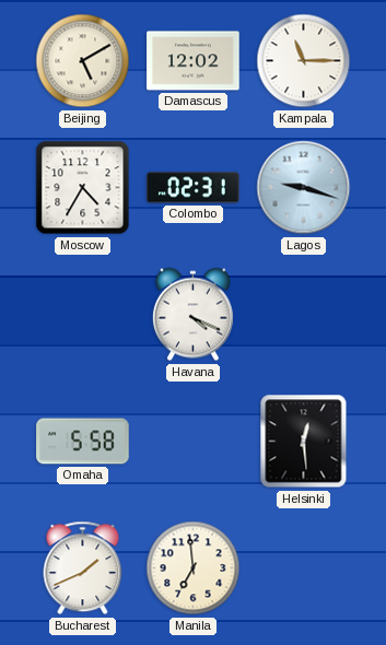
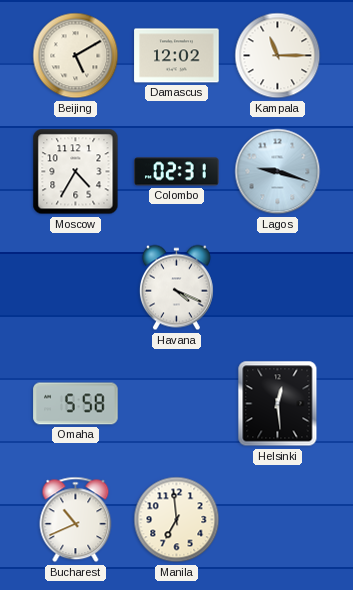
Bucharest: 1:41 -> 10:41 (76, 520)
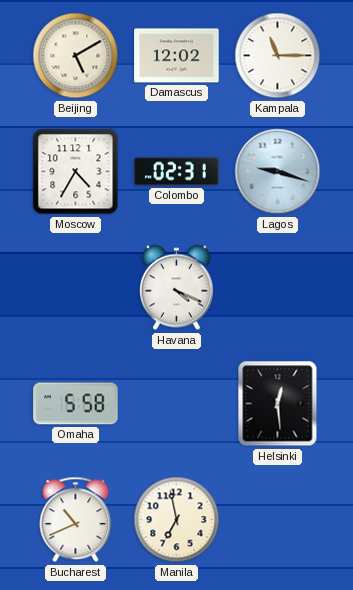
Manila: 6:59 -> 6:58 (177, 520)
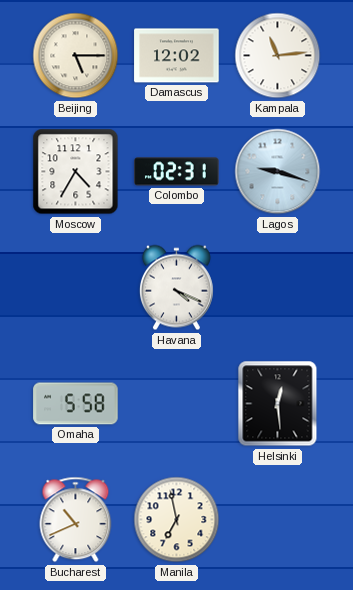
Beijing: 5:10 -> 5:15 (76, 56)
Kampala: 11:15 -> 11:14 (278, 56)
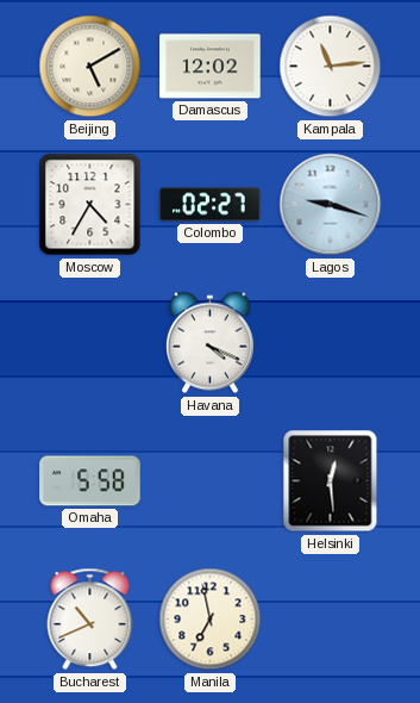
Beijing: 5:15 -> 5:10 (90, 67)
Colombo: 02:31 -> 02:27 (211, 205)
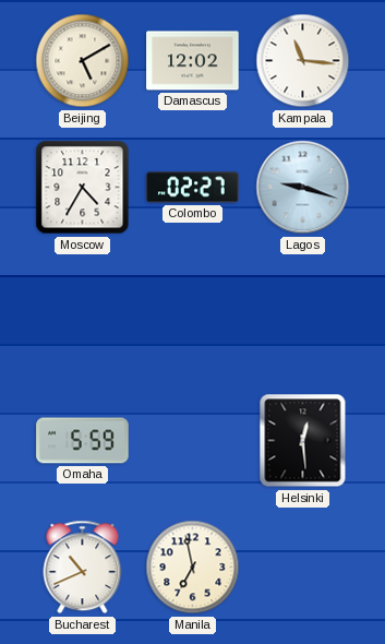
Kampala: 11:14 -> 11:16 (303, 61)
Havana: 4:19 -> none (209, 343)
Omaha: 5:58 -> 5:59 (83, 441)
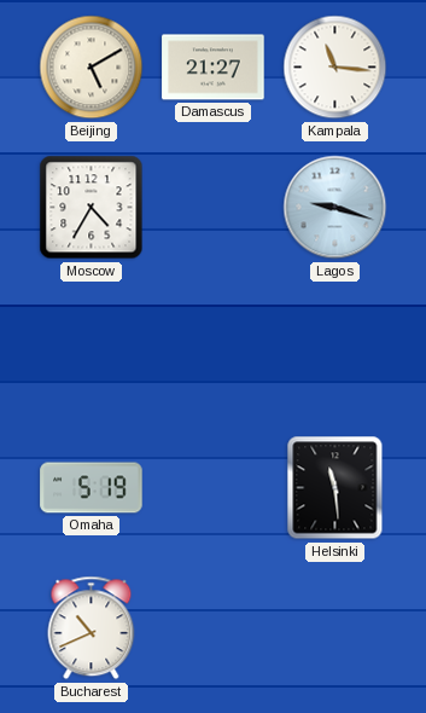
Damascus: 12:02 -> 21:27 (214, 68)
Colombo: 02:27 -> none (193, 188)
Omaha: 5:59 -> 5:19 (92, 488)
Helsinki: 12:29 -> 11:29 (335, 488)
Manila: 6:58 -> none (193, 568)
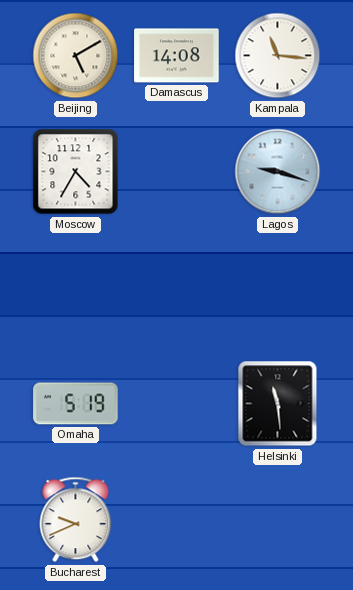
Damascus: 21:27 -> 14:08 (177, 56)
Bucharest: 10:41 -> 9:41 (76, 520)
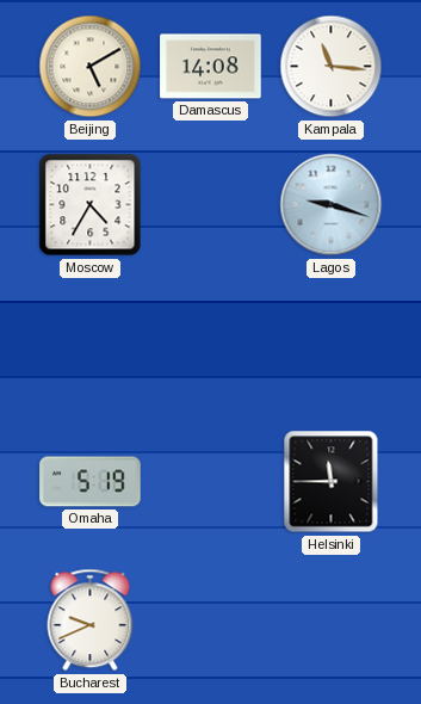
Helsinki: 11:29 -> 11:45 (332, 482)
